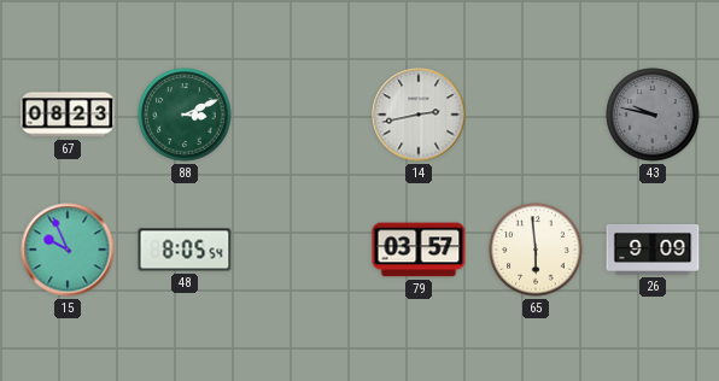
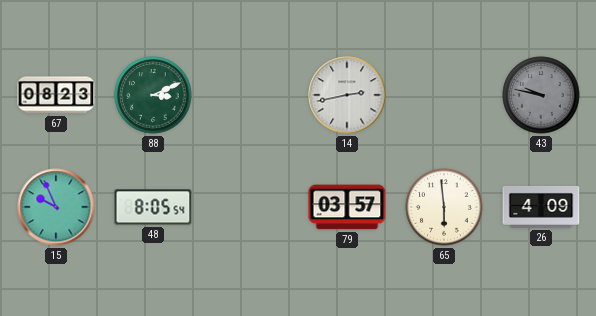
26: 9:09 -> 4:09 (541, 207)
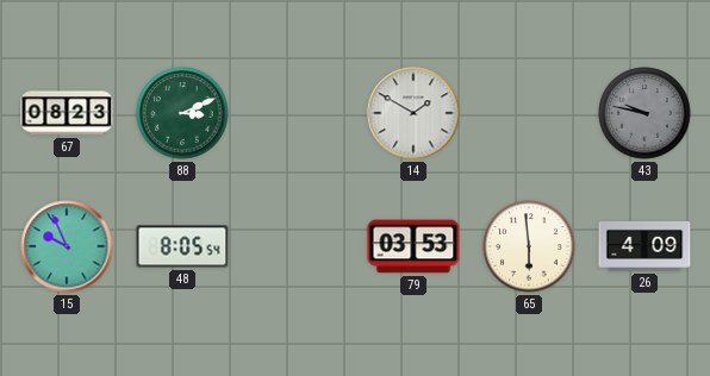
14: 2:43 -> 1:50 (413, 113)
79: 03:57 -> 03:53 (413, 246)
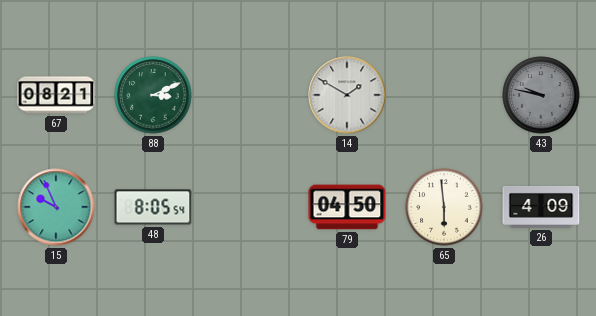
67: 08:23 -> 08:21 (56, 95)
79: 03:53 -> 04:50 (347, 207)
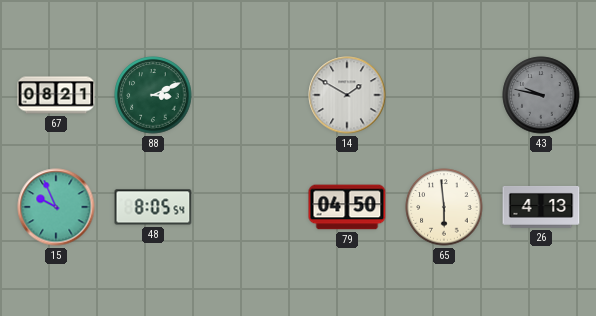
26: 4:09 -> 4:13 (541, 207)
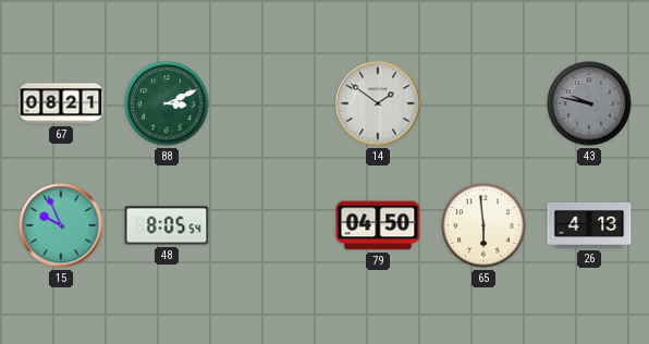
14: 1:50 -> 1:51 (378, 103)
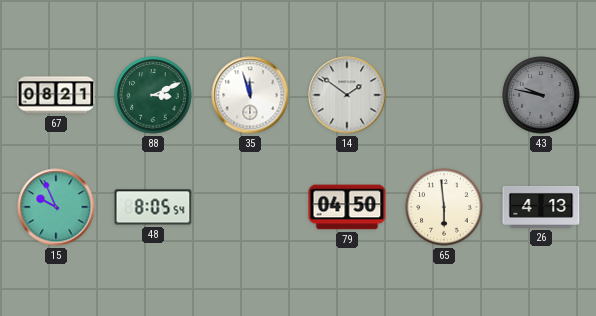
35: none -> 11:57 (250, 95)
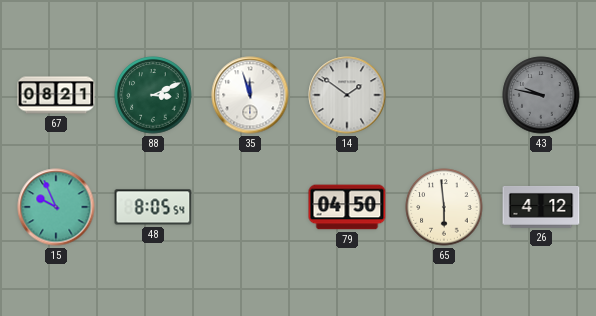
26: 4:13 -> 4:12 (541, 207)
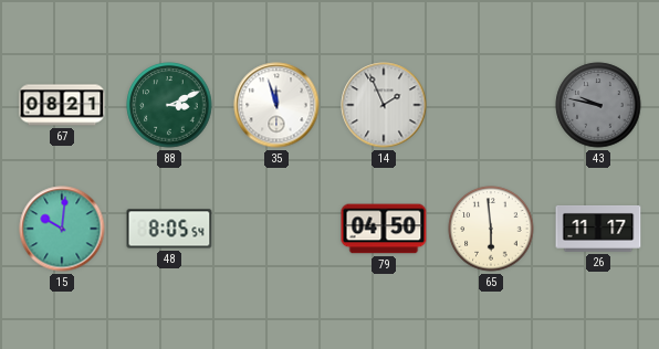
14: 1:51 -> 1:56 (384, 105)
15: 9:56 -> 10:01 (62, 229)
26: 4:12 -> 11:17 (598, 229)
